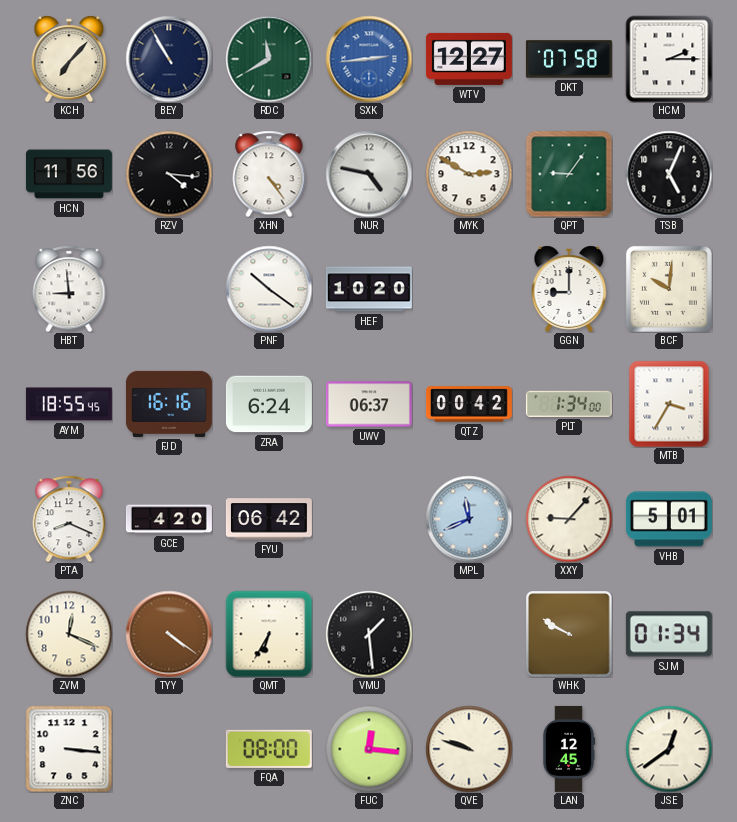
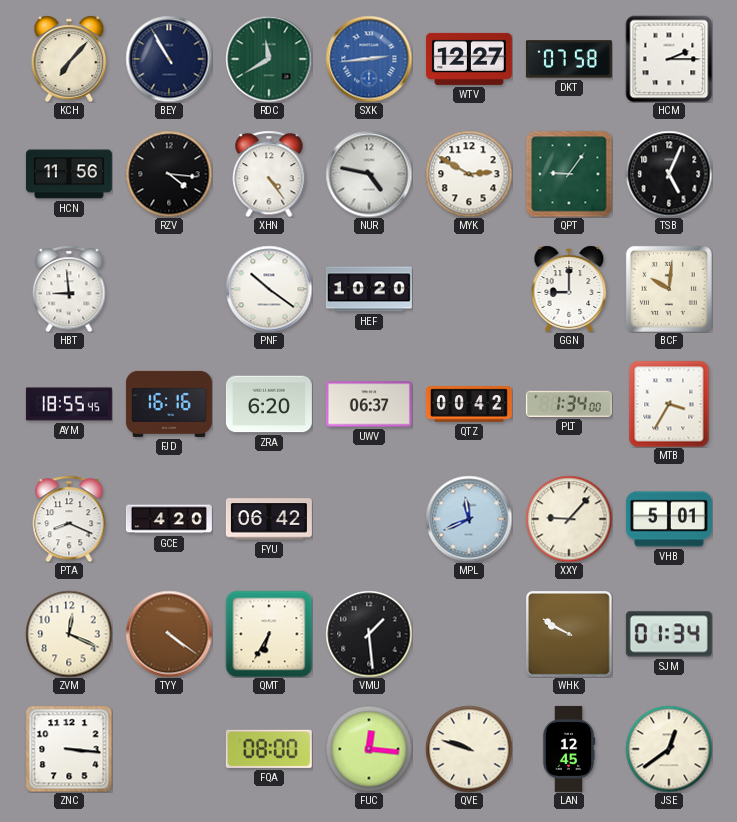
ZRA: 6:24 -> 6:20 (269, 404)
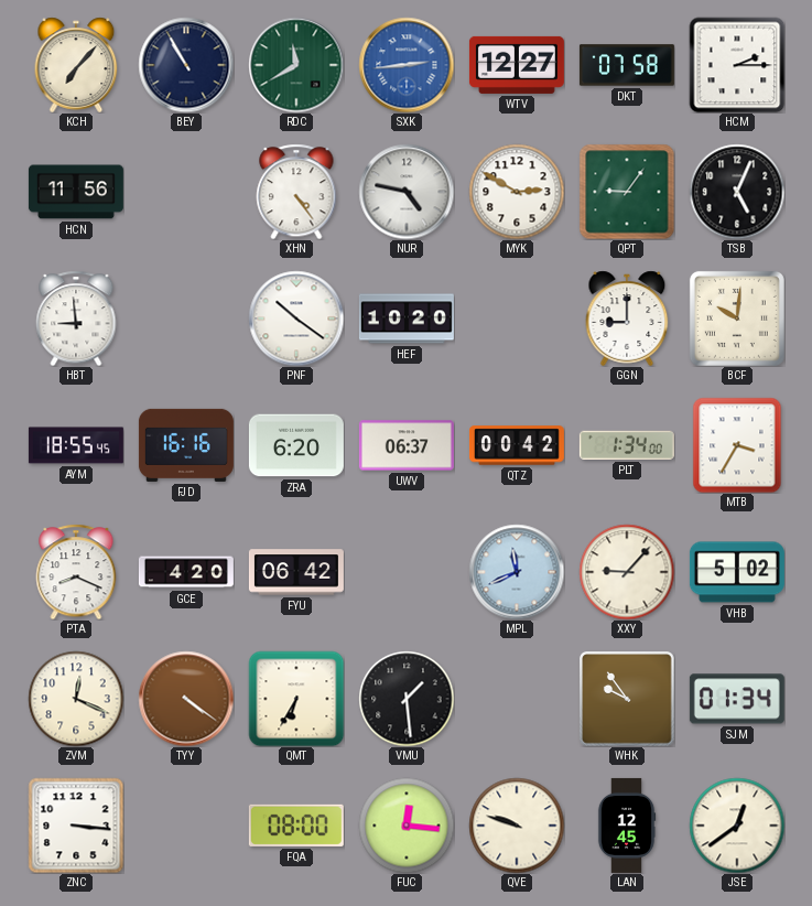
RZV: 4:16 -> none (169, 174)
VHB: 5:01 -> 5:02 (737, 572)
WHK: 9:50 -> 9:54 (627, 699)
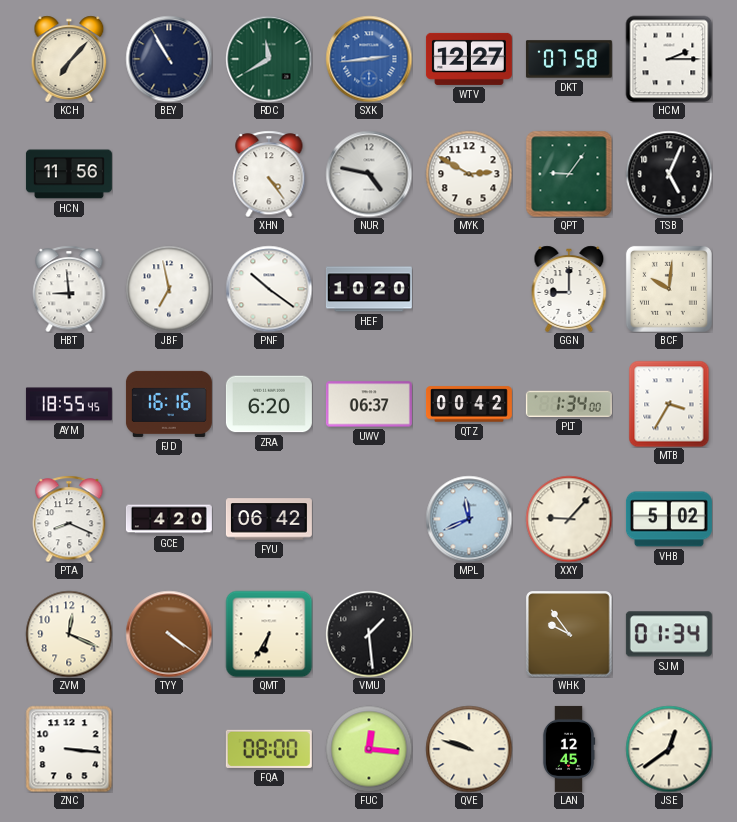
JBF: none -> 6:58 (169, 289)
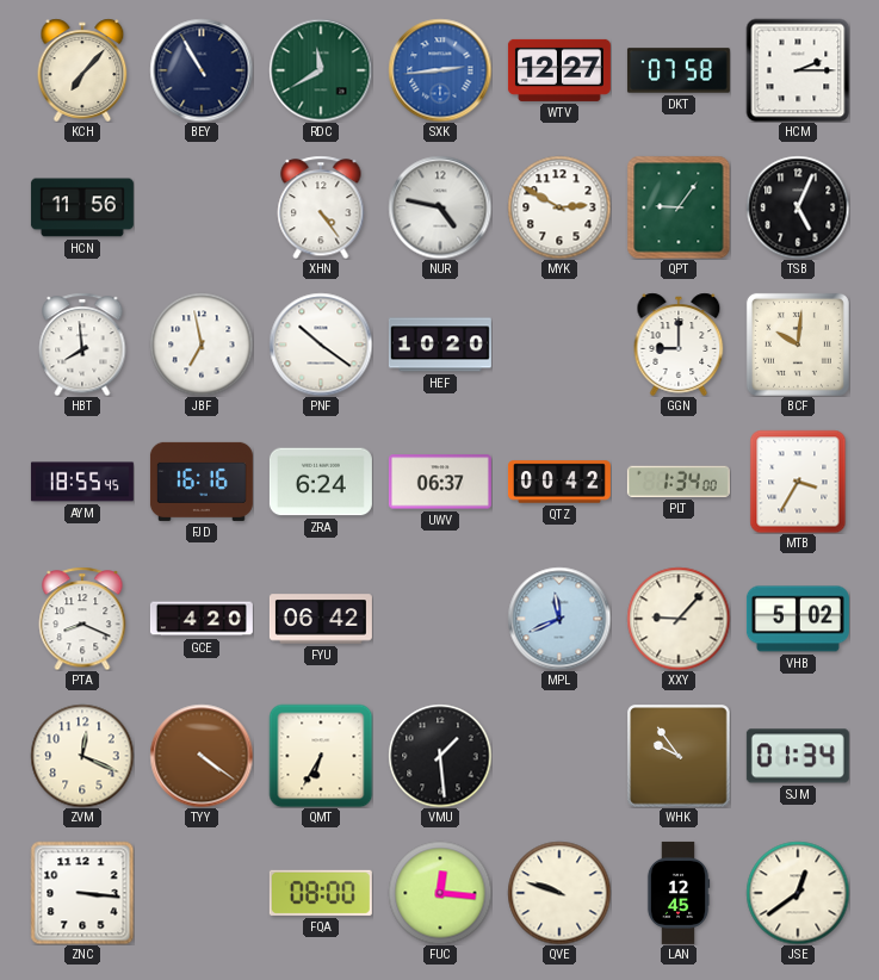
HBT: 8:59 -> 7:59 (82, 345)
ZRA: 6:20 -> 6:24 (321, 482)
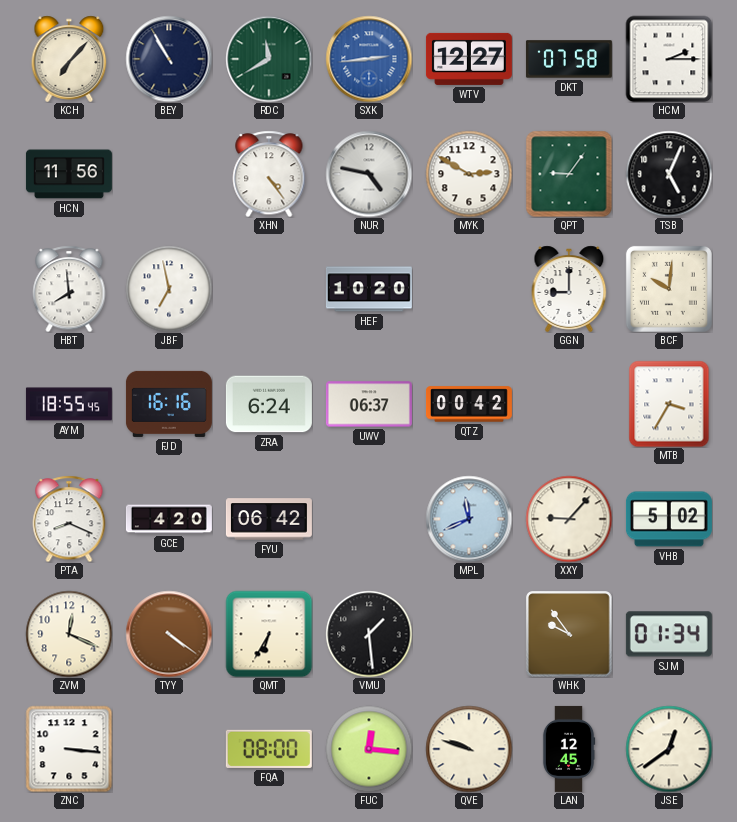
PNF: 10:21 -> none (321, 345)
PLT: 1:34 -> none (679, 482)
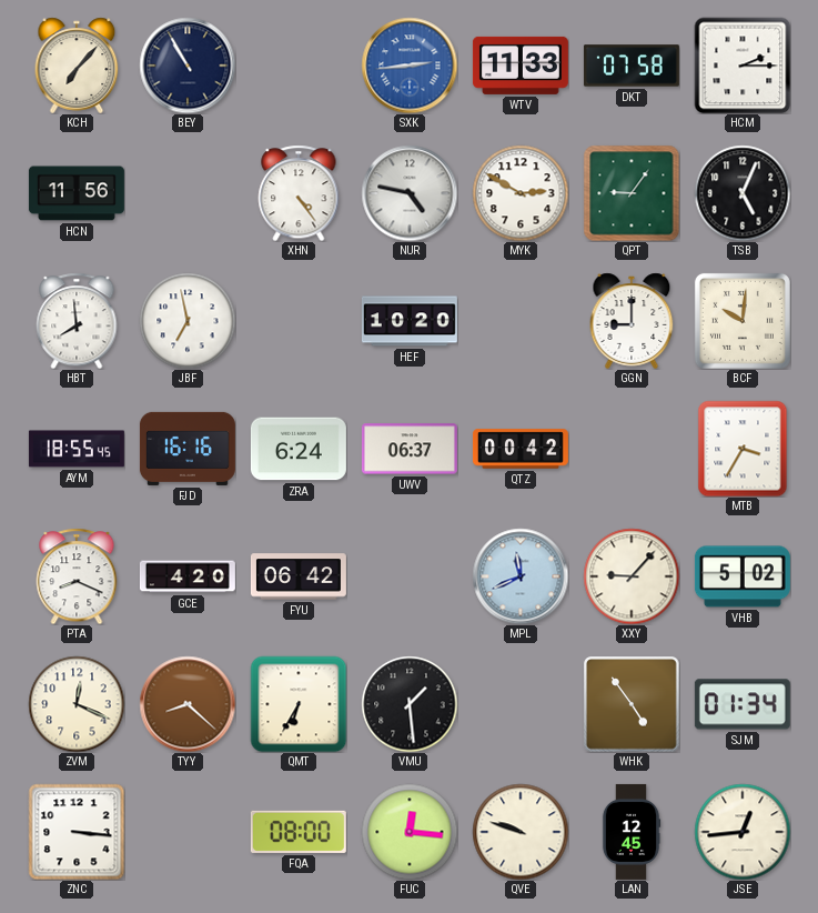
RDC: 11:40 -> none (269, 59)
WTV: 12:27 -> 11:33 (521, 66)
TYY: 4:21 -> 8:22 (188, 704)
WHK: 9:54 -> 4:54 (632, 704)
JSE: 12:39 -> 12:44 (743, 832)
